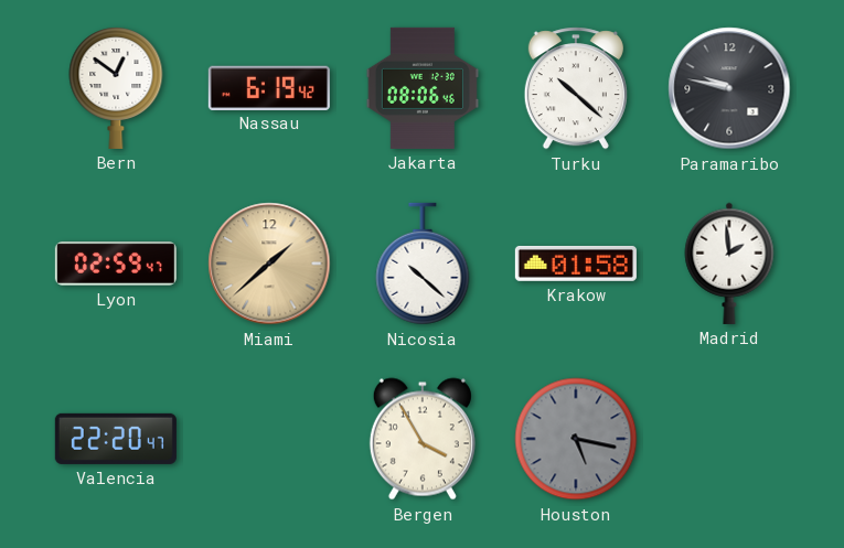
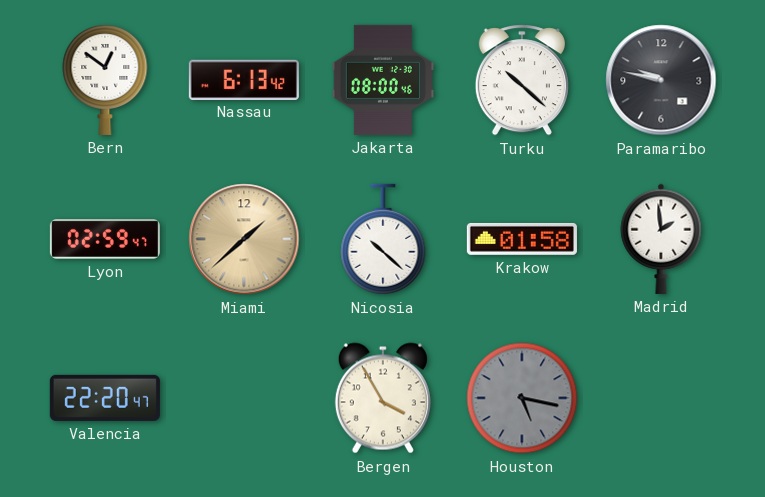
Nassau: 6:19 -> 6:13 (244, 79)
Jakarta: 08:06 -> 08:00 (383, 80)
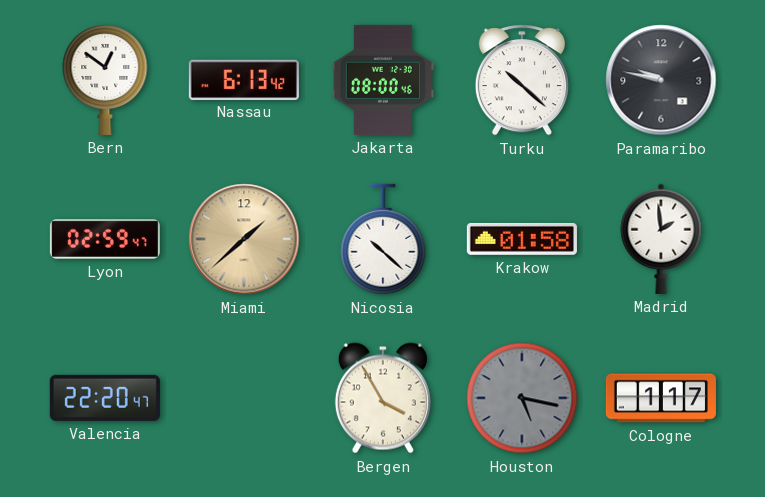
Cologne: none -> 1:17 (661, 398)
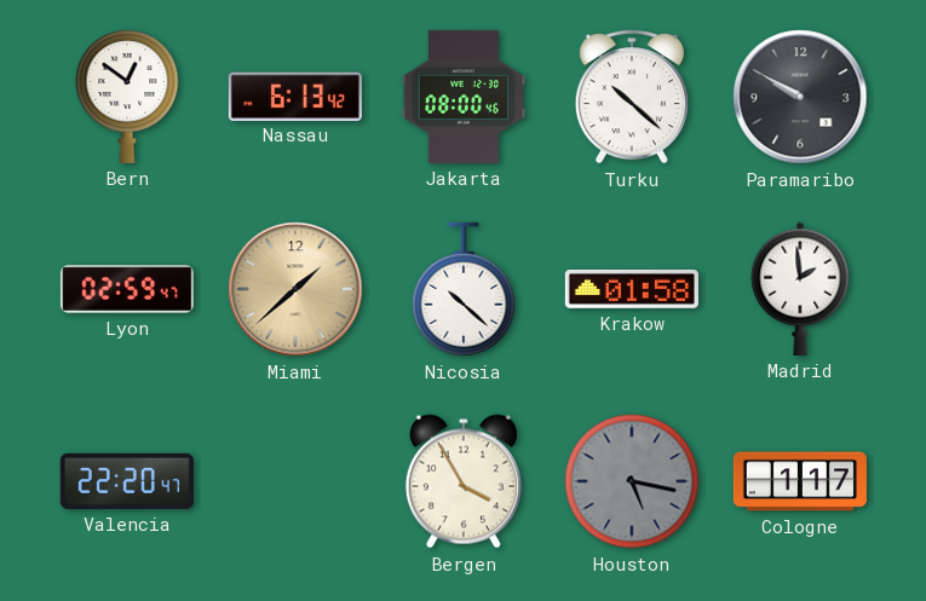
Paramaribo: 9:47 -> 9:50 (800, 97)
